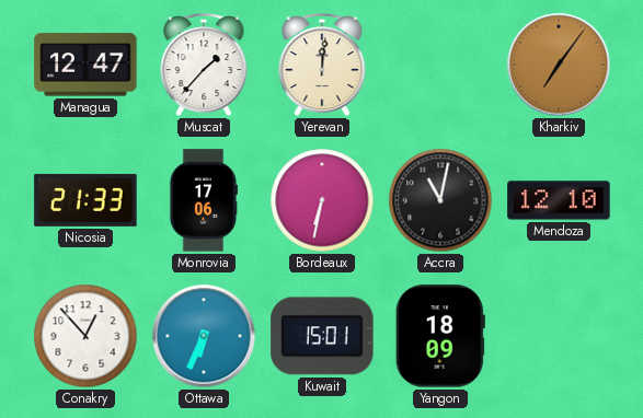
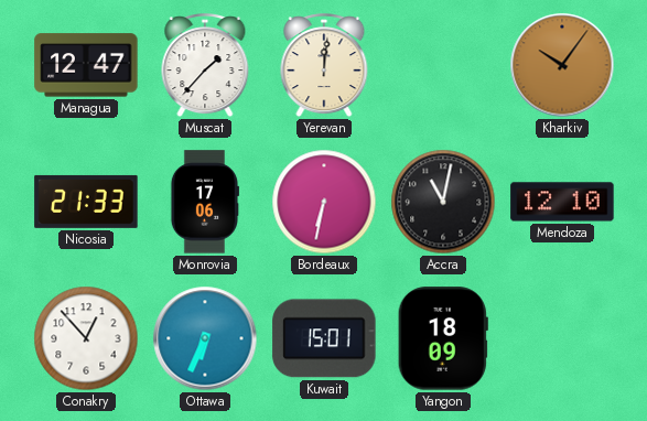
Kharkiv: 7:06 -> 10:06 (562, 65)
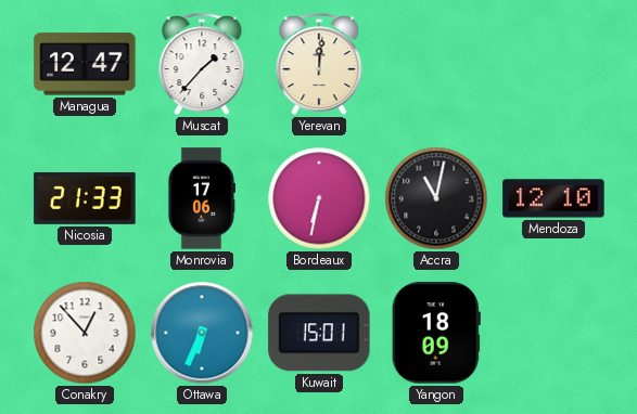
Kharkiv: 10:06 -> none (562, 65)
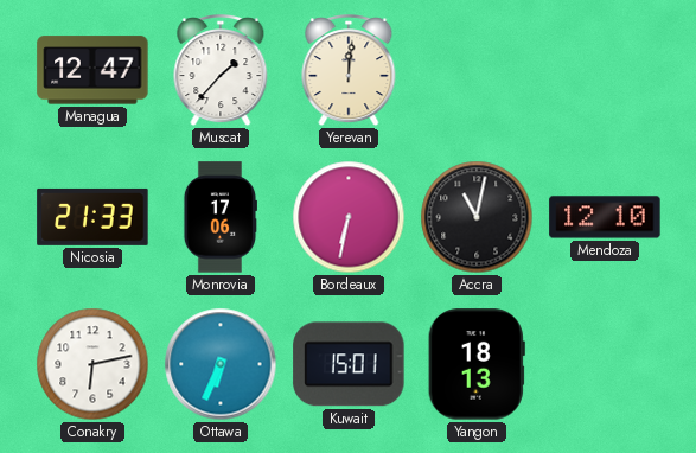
Conakry: 12:53 -> 6:13 (92, 364)
Yangon: 18:09 -> 18:13 (477, 364)
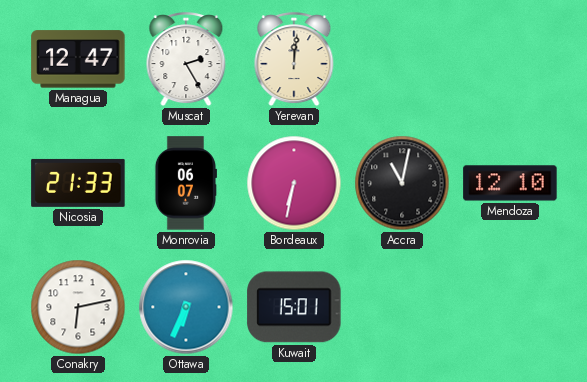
Muscat: 1:37 -> 2:25 (186, 60)
Monrovia: 17:06 -> 06:07 (185, 183)
Yangon: 18:13 -> none (477, 364)
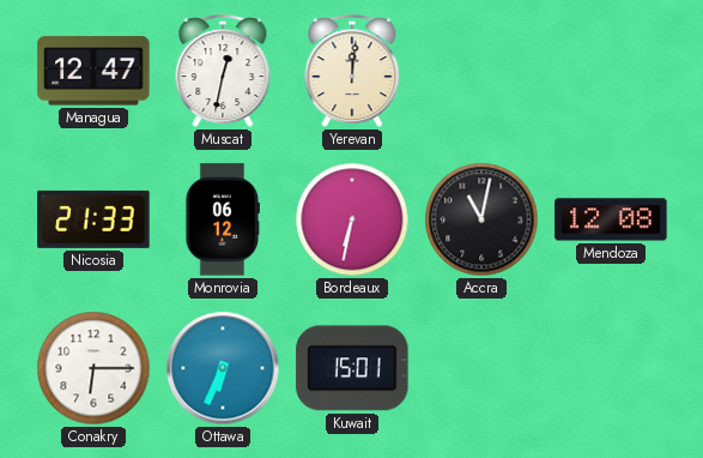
Muscat: 2:25 -> 12:32 (223, 72)
Monrovia: 06:07 -> 06:12 (222, 219)
Mendoza: 12:10 -> 12:08 (611, 219)
Conakry: 6:13 -> 6:15 (93, 368)
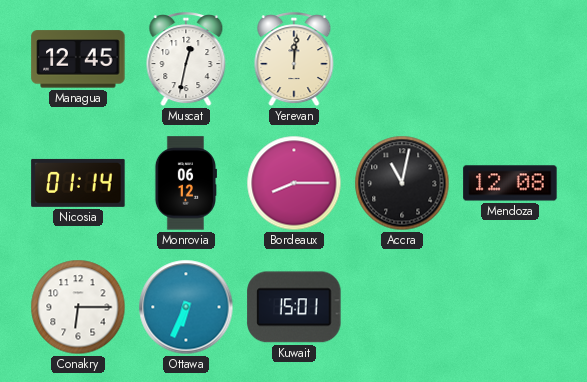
Managua: 12:47 -> 12:45 (78, 59)
Nicosia: 21:33 -> 01:14 (78, 183)
Bordeaux: 6:32 -> 8:15 (294, 183)
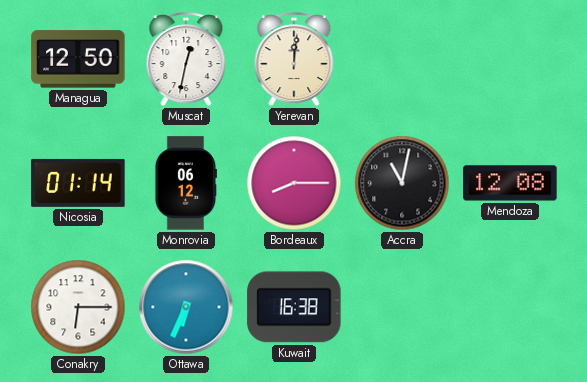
Managua: 12:45 -> 12:50 (78, 59)
Kuwait: 15:01 -> 16:38 (294, 307)
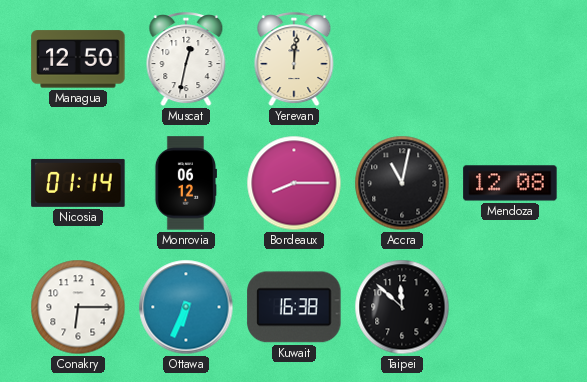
Taipei: none -> 11:52 (402, 307)
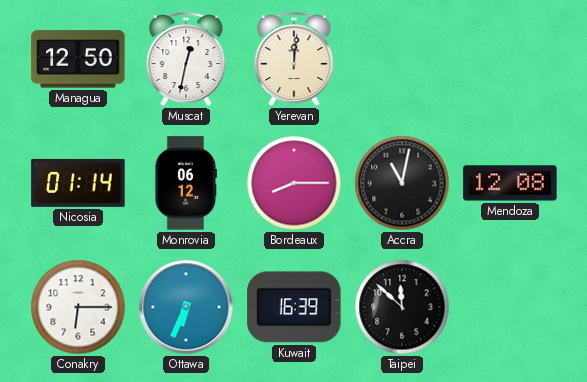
Kuwait: 16:38 -> 16:39 (294, 307)
